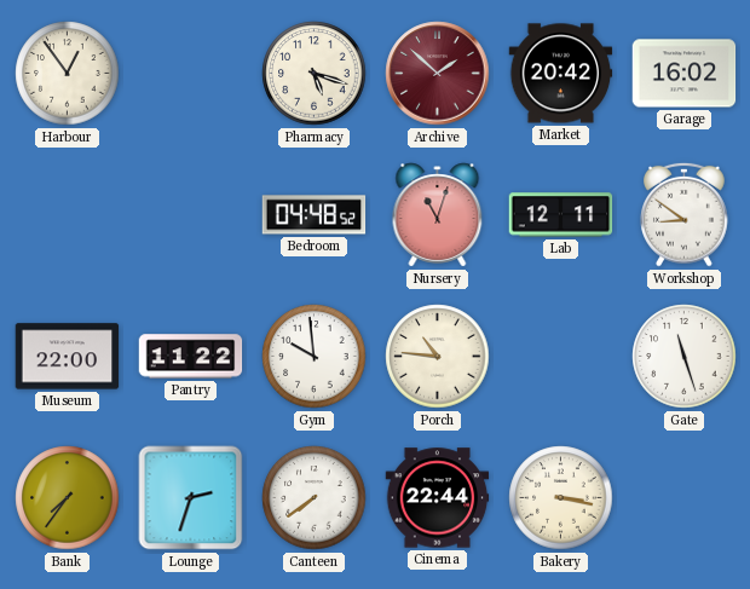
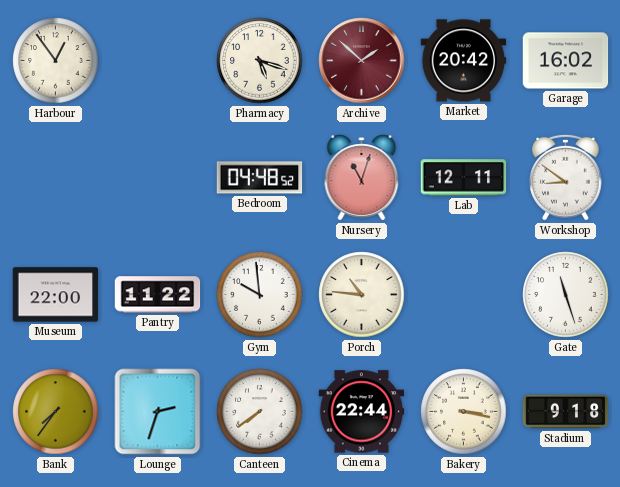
Stadium: none -> 9:18 (566, 412)
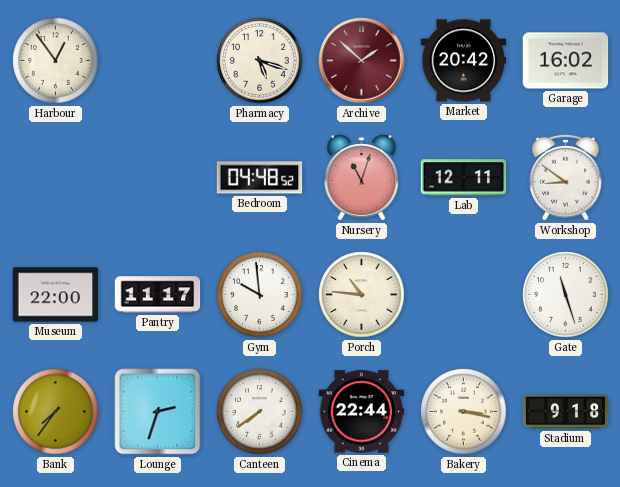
Pantry: 11:22 -> 11:17 (158, 295)
